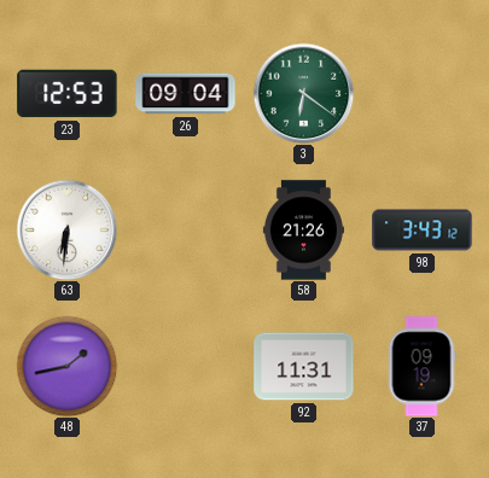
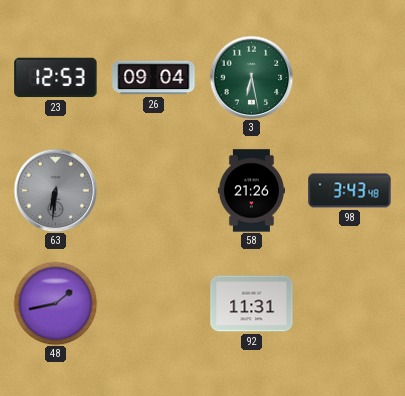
3: 6:21 -> 6:28 (251, 77)
63 dial: white -> grey (55, 190)
98: 3:43:12 -> 3:43:48 (350, 191)
37: 09:19 -> none (421, 367)
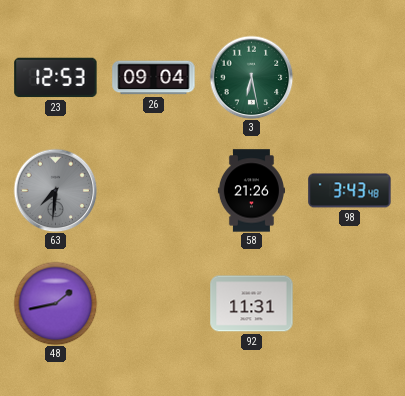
63: 6:31 -> 7:31 (55, 190)
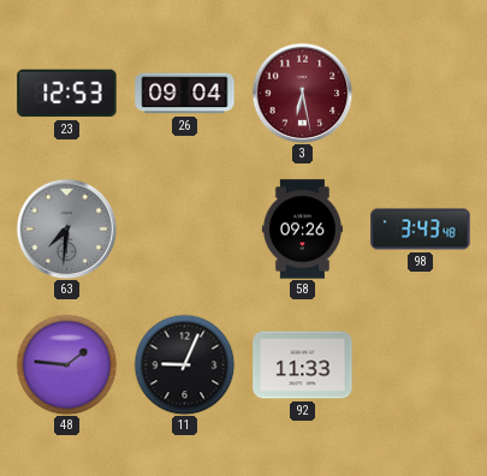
3 dial: green -> burgundy (302, 93)
58: 21:26 -> 09:26 (302, 230)
48: 1:43 -> 1:46 (66, 364)
11: none -> 9:04 (184, 364)
92: 11:31 -> 11:33 (303, 365)
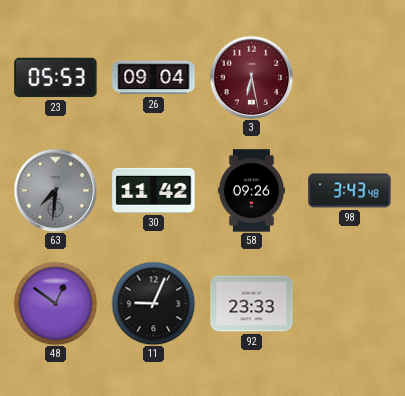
23: 12:53 -> 05:53 (56, 78)
30: none -> 11:42 (154, 190)
48: 1:46 -> 12:51 (55, 303)
92: 11:33 -> 23:33 (252, 304)
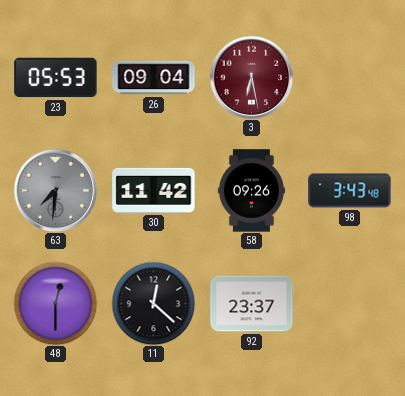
48: 12:51 -> 12:30 (55, 303)
11: 9:04 -> 12:22 (153, 303)
92: 23:33 -> 23:37 (252, 304)
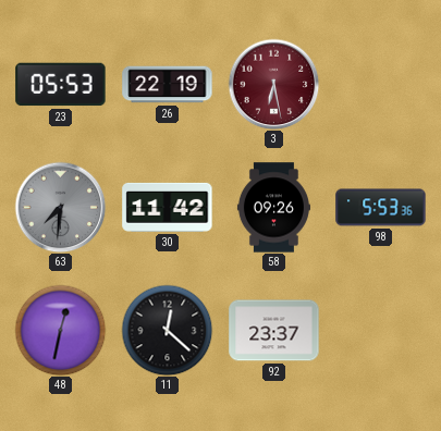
26: 09:04 -> 22:19 (168, 85)
98: 3:43 -> 5:53 (381, 208)
48: 12:30 -> 12:32 (60, 330)
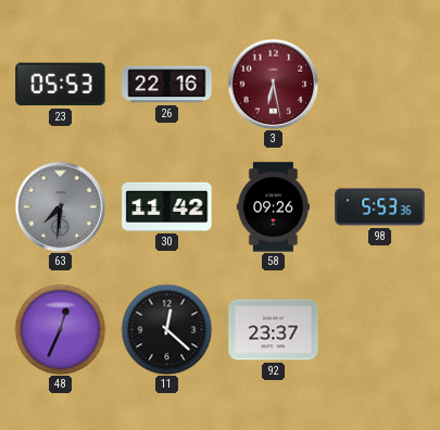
26: 22:19 -> 22:16 (167, 85)
48: 12:32 -> 12:34 (60, 329)
